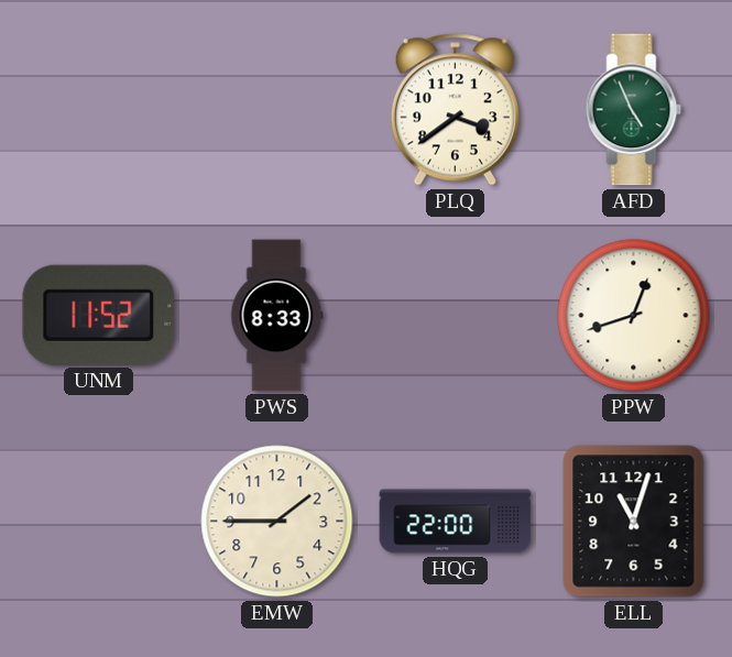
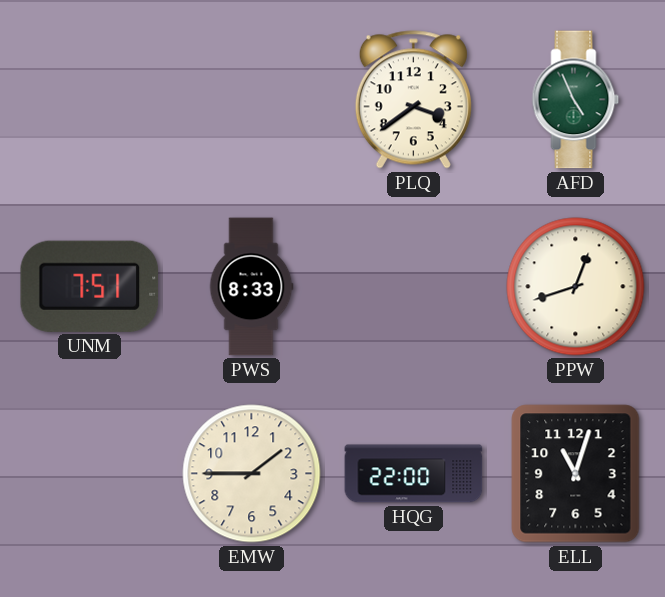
UNM: 11:52 -> 7:51 (90, 286)
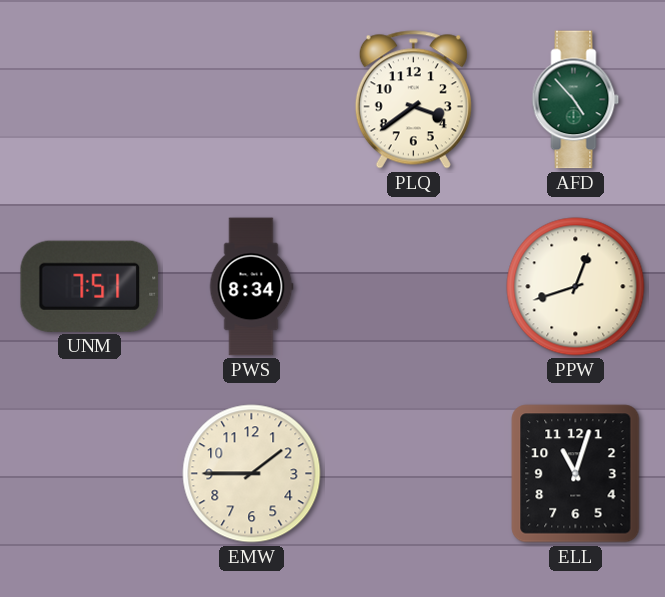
AFD: 4:56 -> 4:53 (576, 100)
PWS: 8:33 -> 8:34 (251, 287)
HQG: 22:00 -> none (414, 474)
